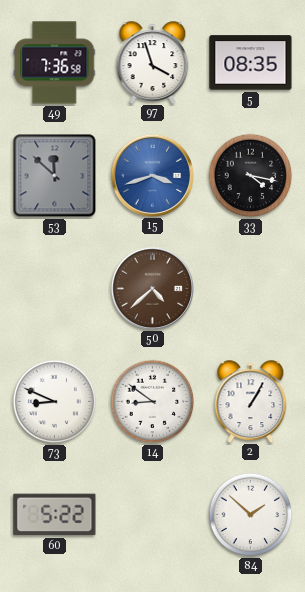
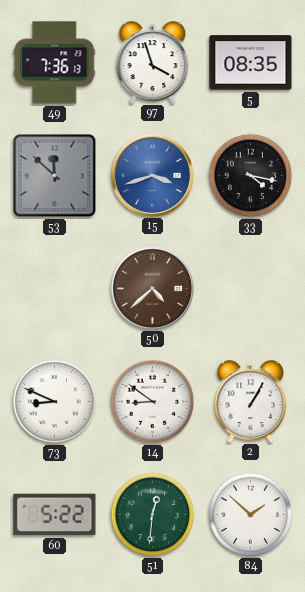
49: 7:36:58 -> 7:36:13 (55, 63)
51: none -> 12:31 (153, 515)
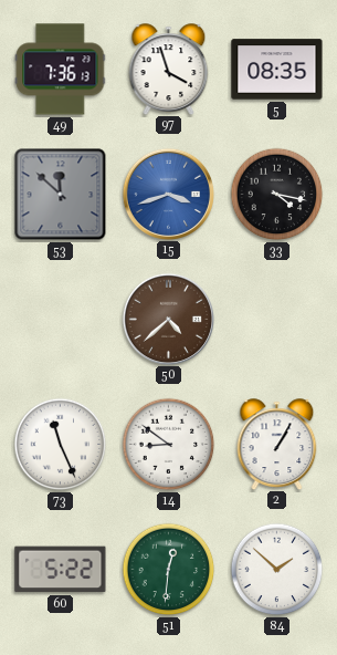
73: 8:49 -> 11:26 (61, 445)
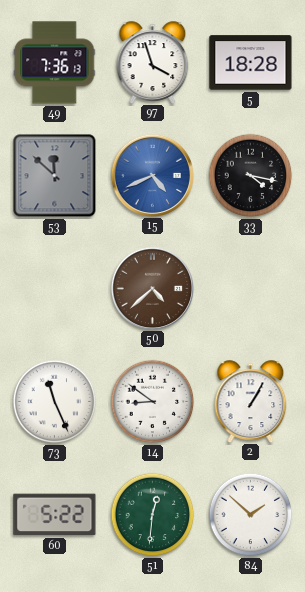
5: 08:35 -> 18:28 (251, 63)
15: 3:42 -> 4:41 (152, 175)
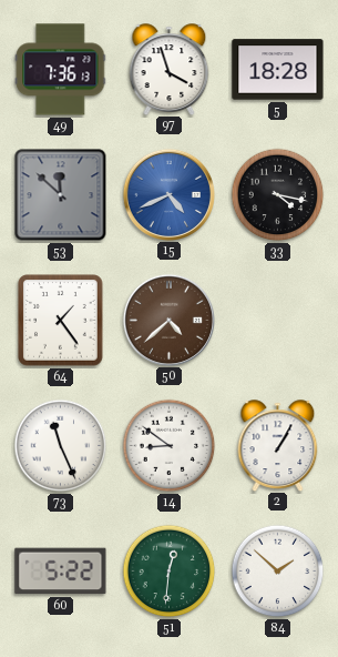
64: none -> 1:24 (61, 321)
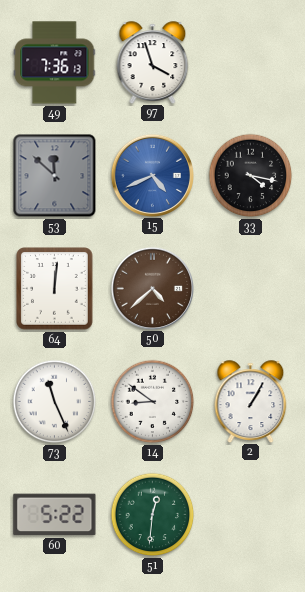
5: 18:28 -> none (278, 70)
64: 1:24 -> 12:01 (55, 289)
84: 1:52 -> none (278, 572)
